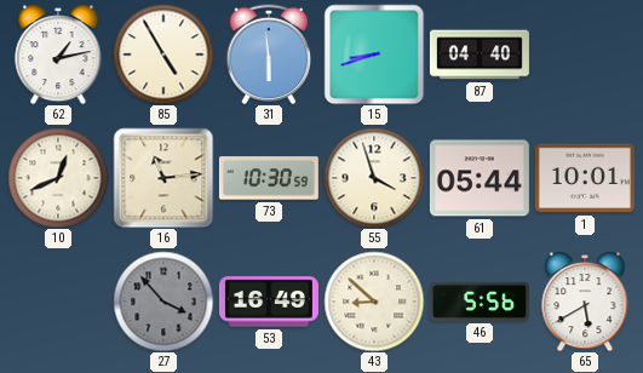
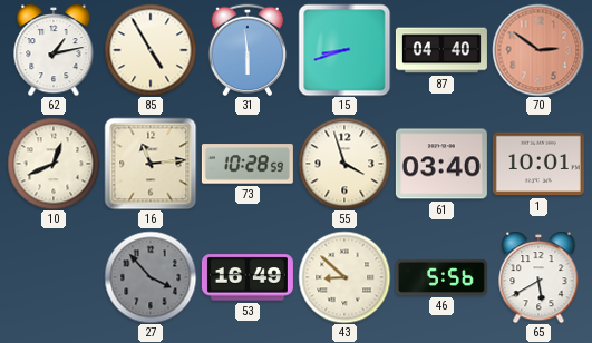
70: none -> 2:51 (538, 50)
73: 10:30 -> 10:28 (248, 164)
61: 05:44 -> 03:40 (441, 164)
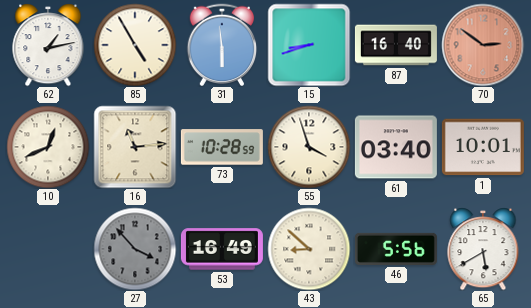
87: 04:40 -> 16:40 (396, 45)
